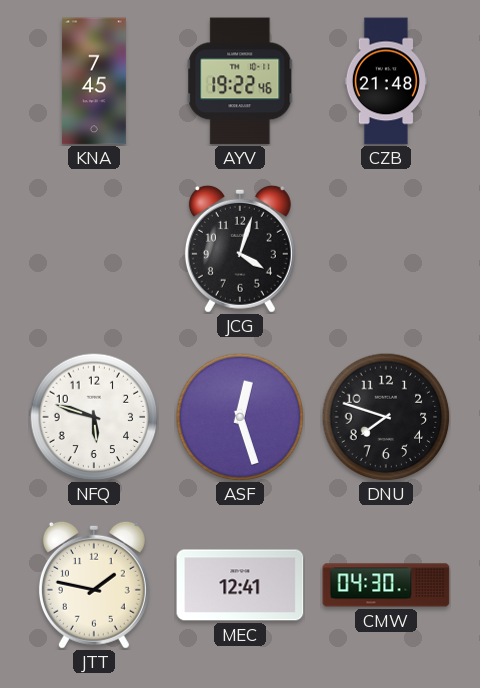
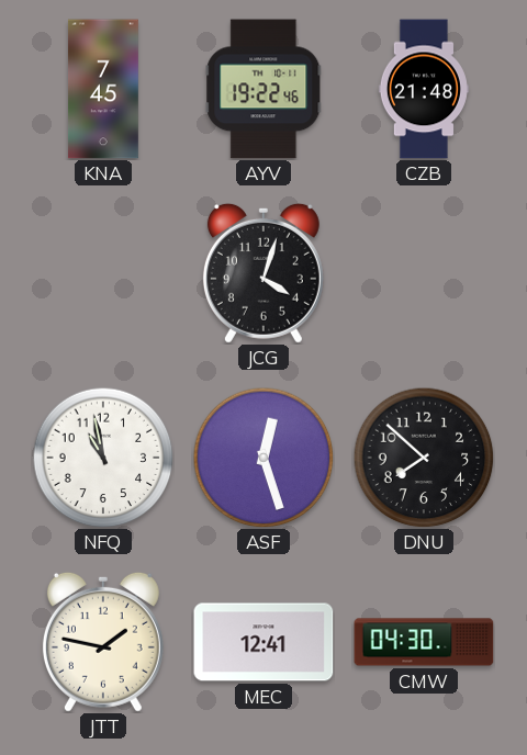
NFQ: 5:48 -> 10:58 (103, 458)
DNU: 7:48 -> 7:52 (424, 458)
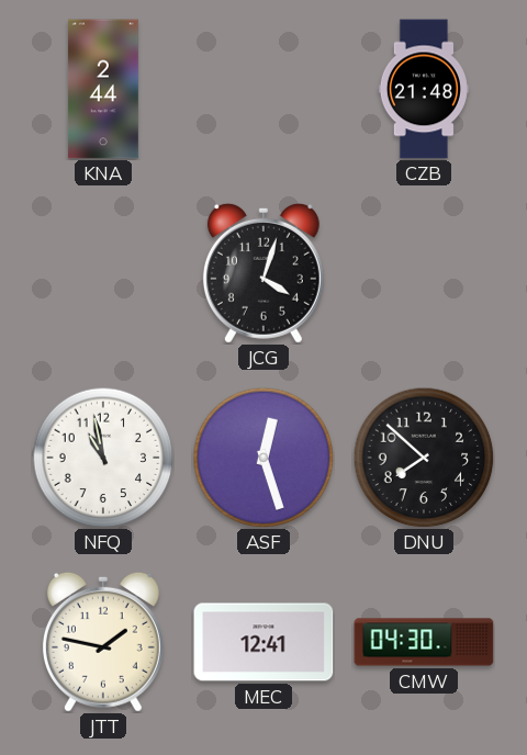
KNA: 7:45 -> 2:44 (103, 89)
AYV: 19:22 -> none (263, 89)
